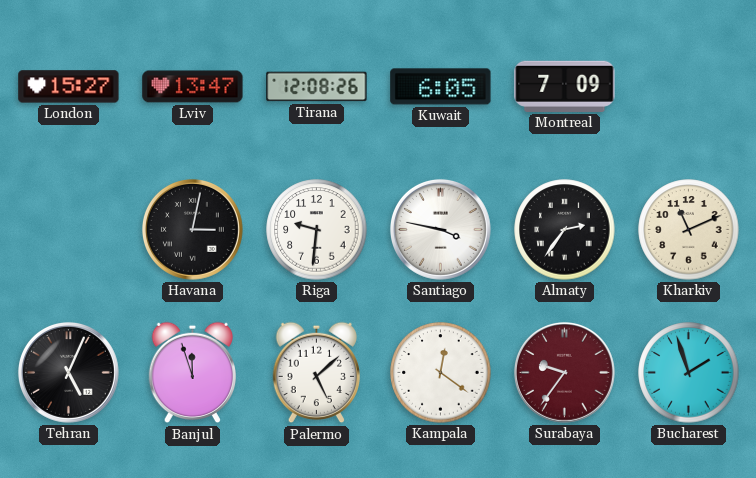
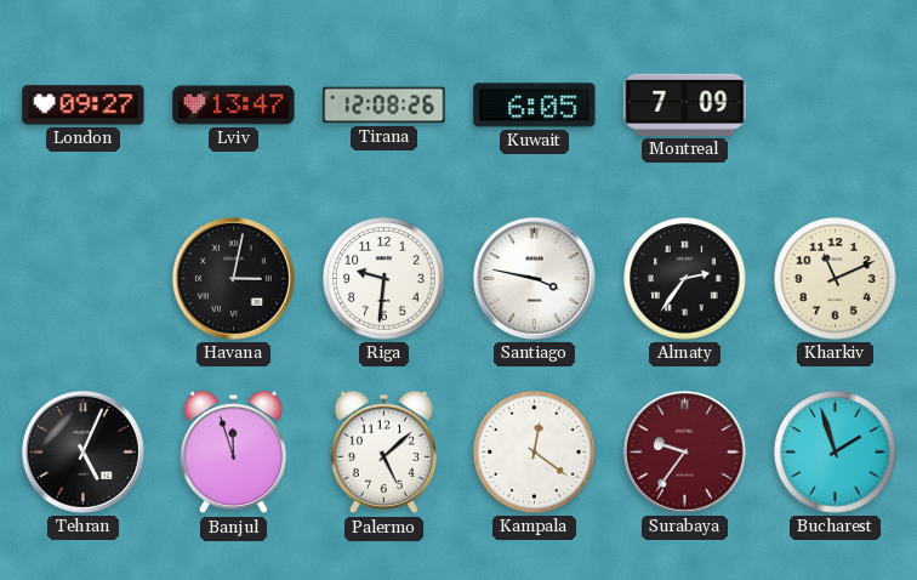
London: 15:27 -> 09:27 (84, 106)
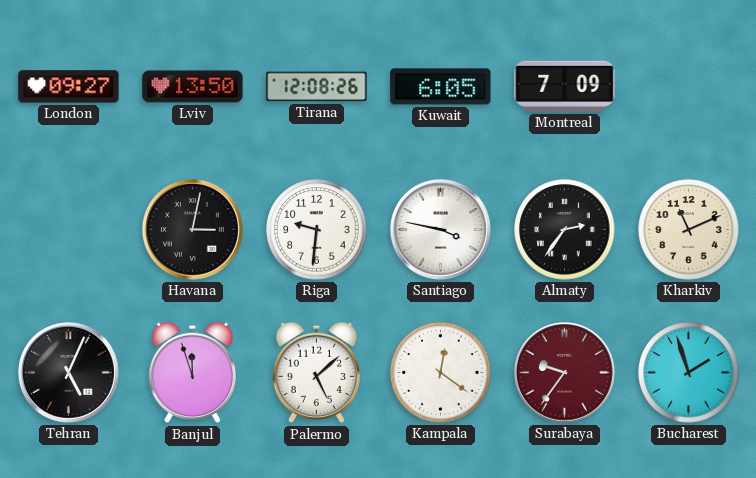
Lviv: 13:47 -> 13:50 (193, 87)
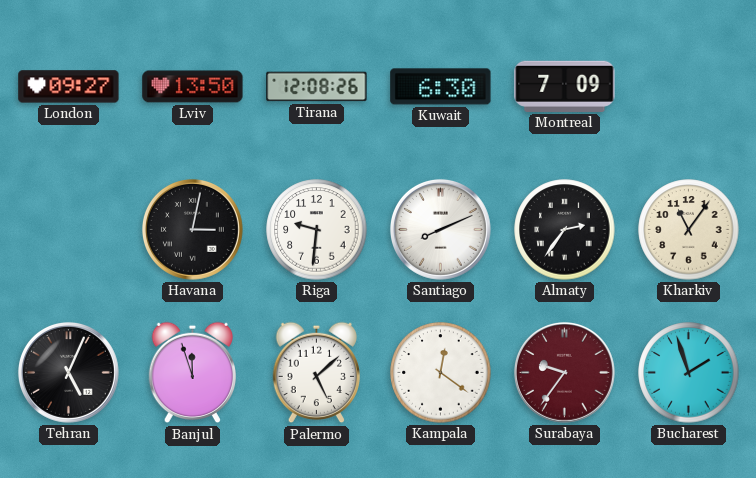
Kuwait: 6:05 -> 6:30 (441, 87)
Santiago: 3:47 -> 8:11 (440, 229)
Kharkiv: 11:11 -> 11:06 (689, 230)
